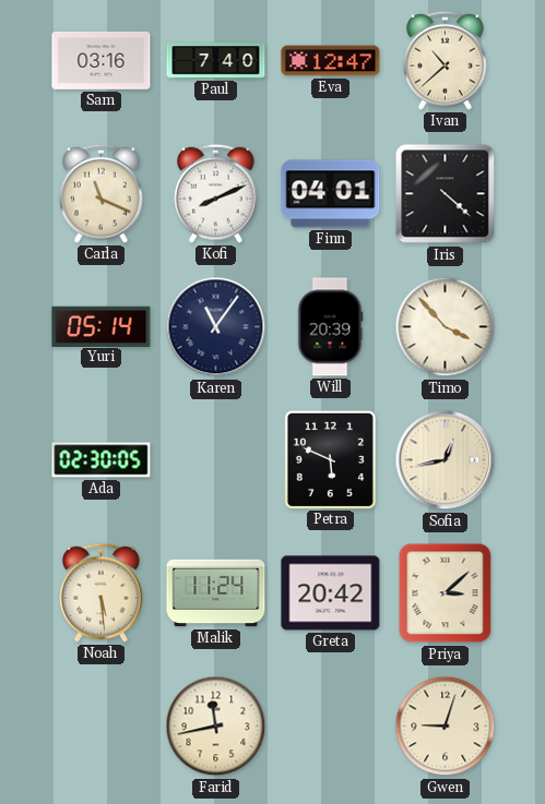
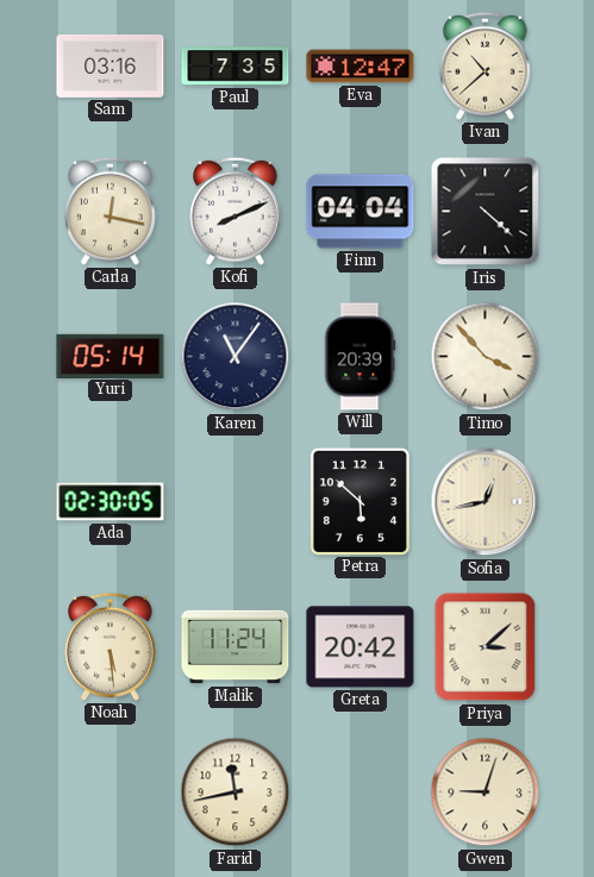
Paul: 7:40 -> 7:35 (236, 67)
Carla: 11:19 -> 12:17 (111, 211)
Finn: 04:01 -> 04:04 (361, 212)
Petra: 5:49 -> 5:52 (359, 501)
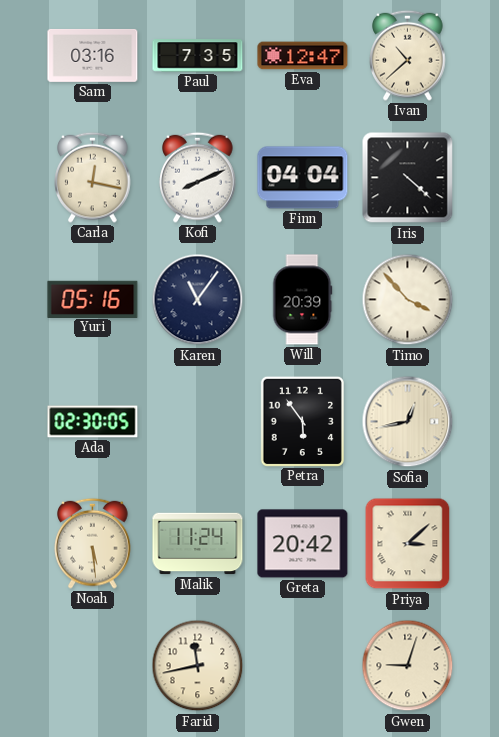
Yuri: 05:14 -> 05:16 (93, 299)
Petra: 5:52 -> 5:54 (302, 421)
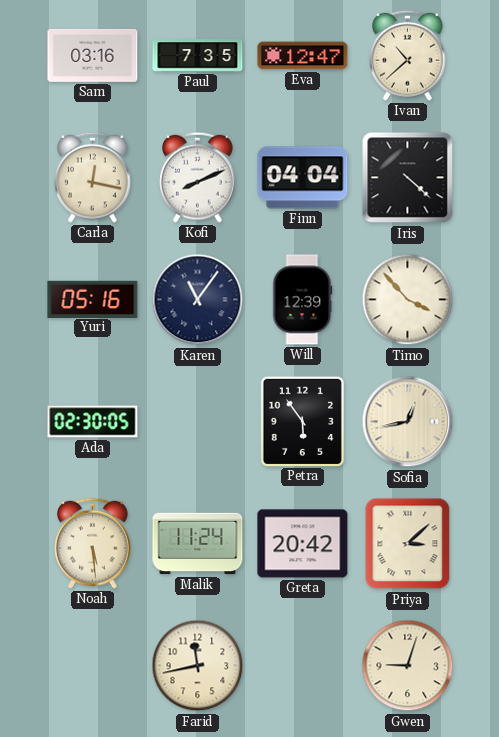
Will: 20:39 -> 12:39 (302, 300)
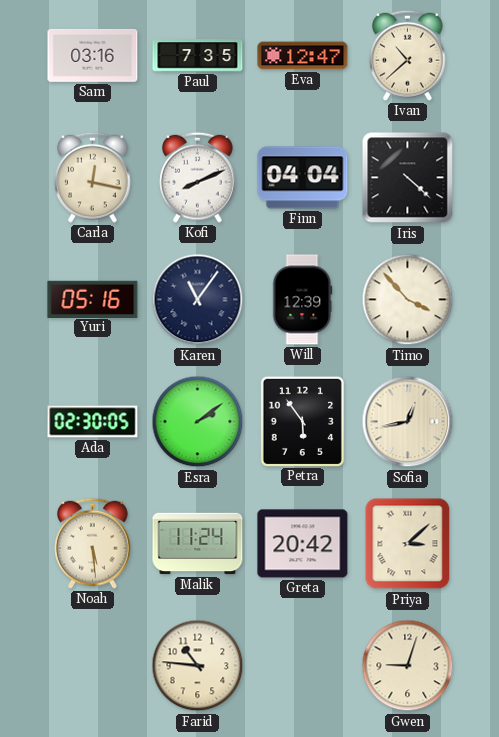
Esra: none -> 2:09 (198, 422)
Farid: 11:43 -> 10:46 (198, 666)
